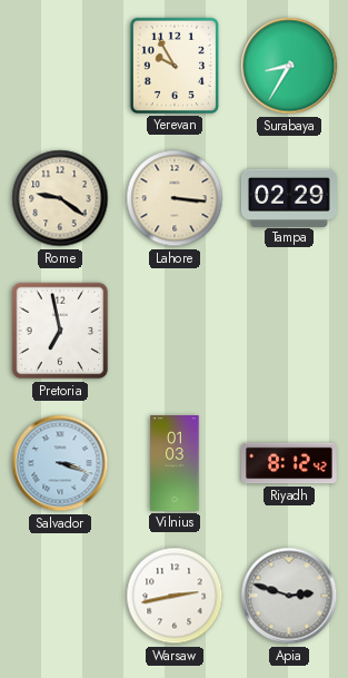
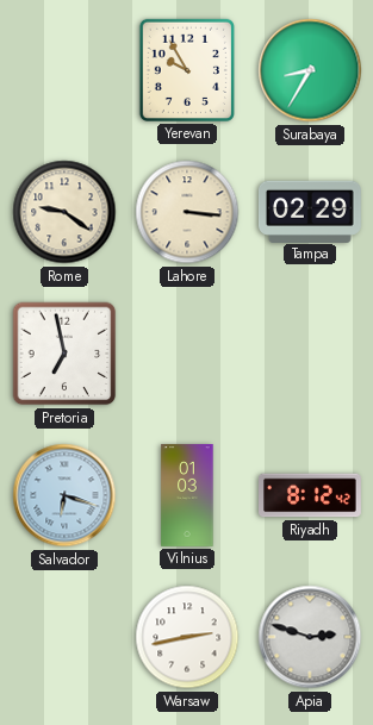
Salvador: 3:18 -> 6:18 (64, 495)
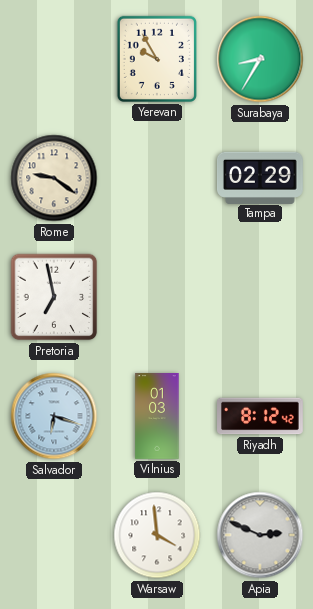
Lahore: 3:16 -> none (187, 212)
Warsaw: 2:43 -> 3:59 (157, 535)
Apia: 2:48 -> 2:49 (260, 535)
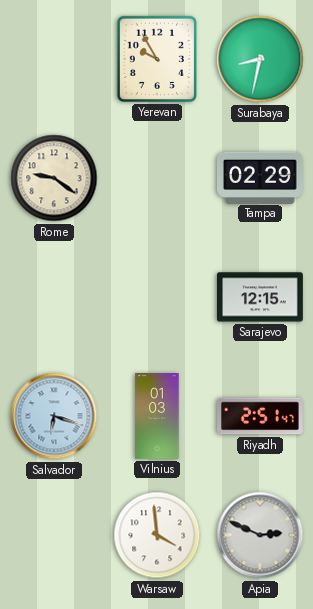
Surabaya: 8:35 -> 8:32 (260, 59)
Pretoria: 6:58 -> none (54, 297)
Sarajevo: none -> 12:15 (260, 297)
Riyadh: 8:12 -> 2:51 (261, 416)
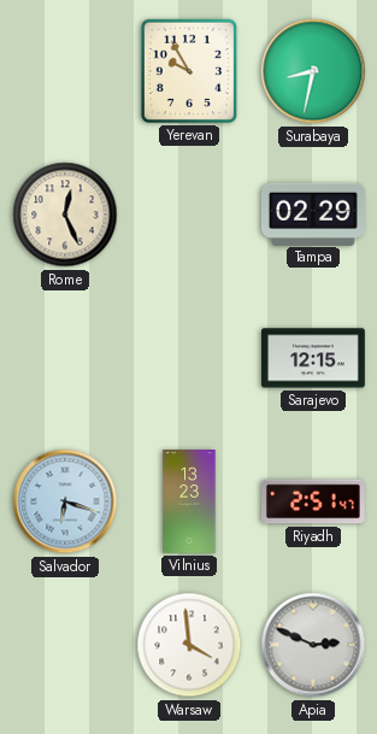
Rome: 9:21 -> 12:26 (65, 215)
Vilnius: 01:03 -> 13:23 (189, 503)
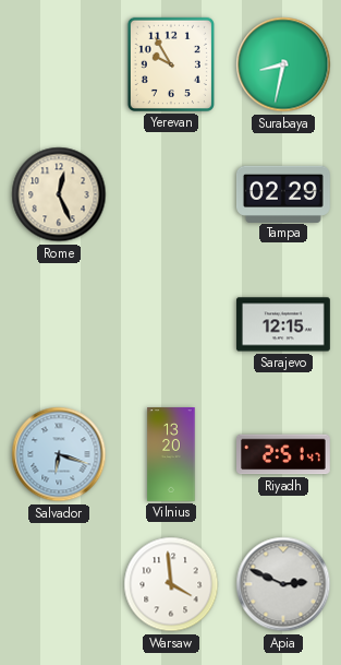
Vilnius: 13:23 -> 13:20 (171, 455)
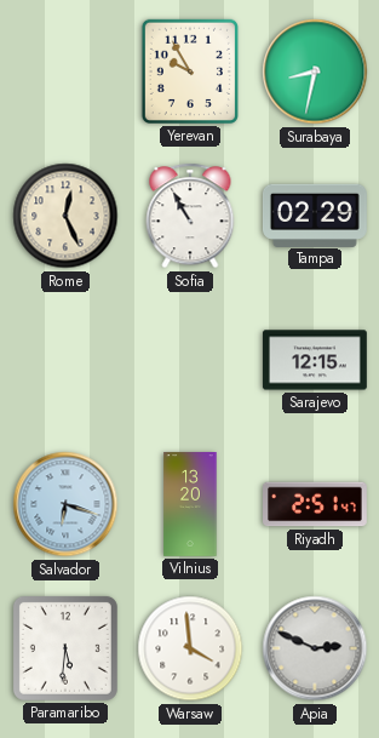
Sofia: none -> 10:55 (190, 216)
Paramaribo: none -> 5:31 (65, 648)
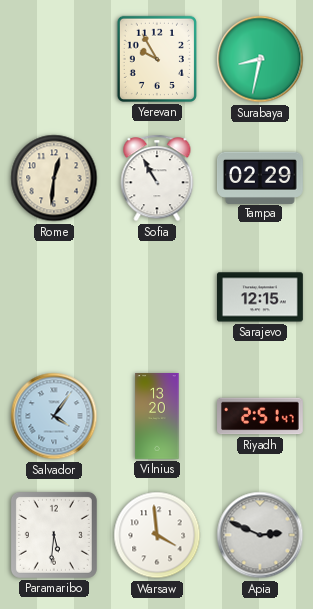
Rome: 12:26 -> 12:31 (54, 178)
Salvador: 6:18 -> 4:06 (54, 416)
